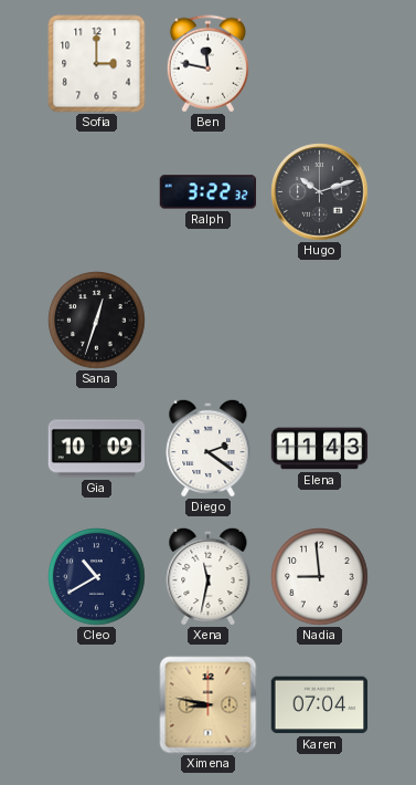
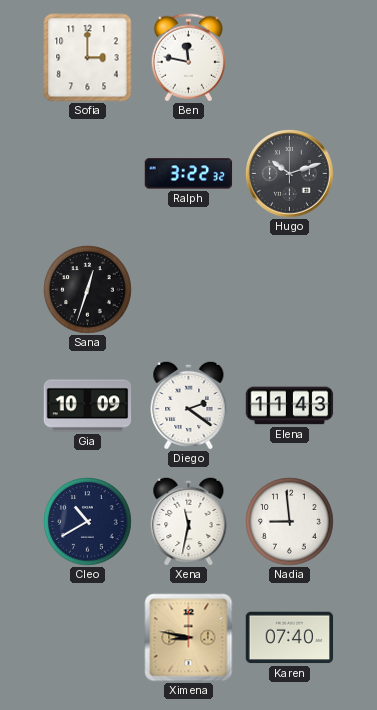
Karen: 07:04 -> 07:40 (290, 638)
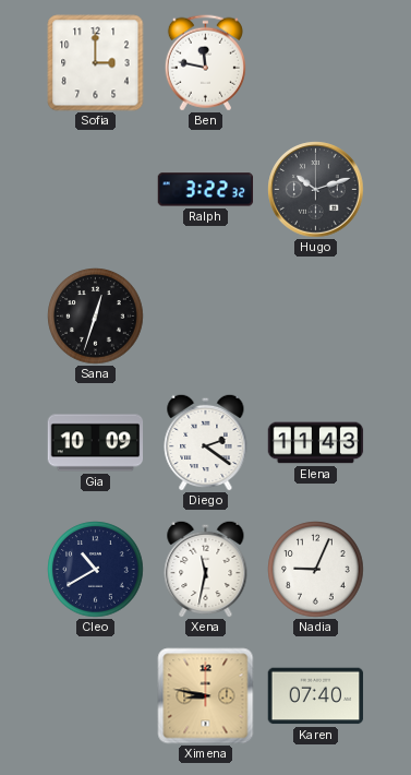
Nadia: 8:59 -> 9:04 (316, 570)
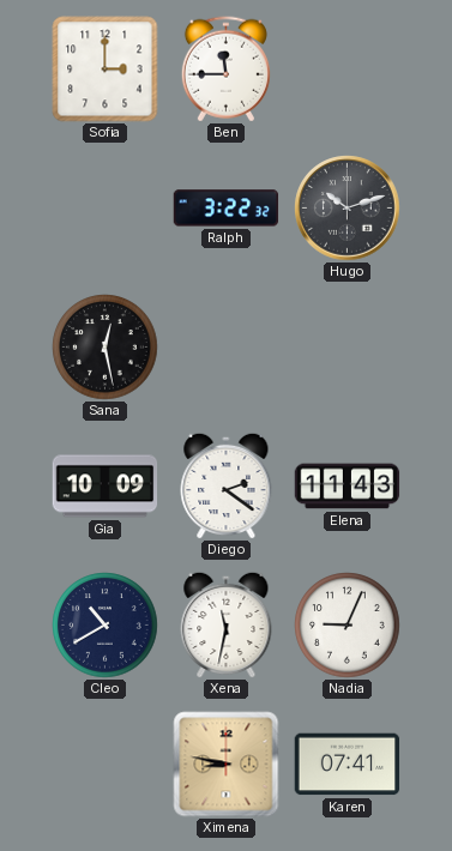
Ben: 11:47 -> 11:45 (225, 70)
Sana: 12:33 -> 12:28 (106, 348)
Karen: 07:40 -> 07:41 (348, 765)
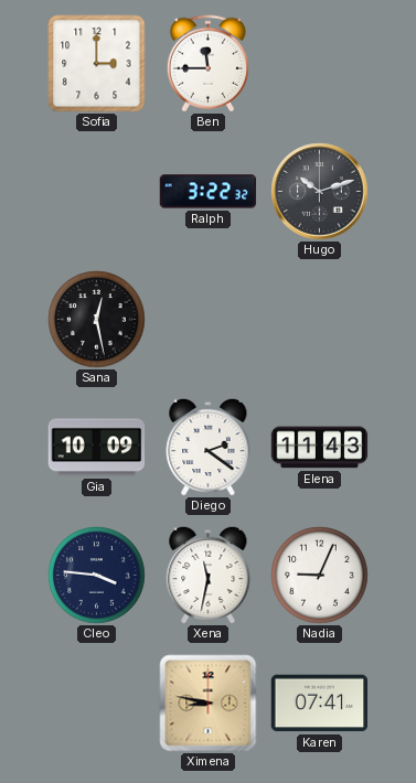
Cleo: 10:40 -> 3:46 (97, 576)
